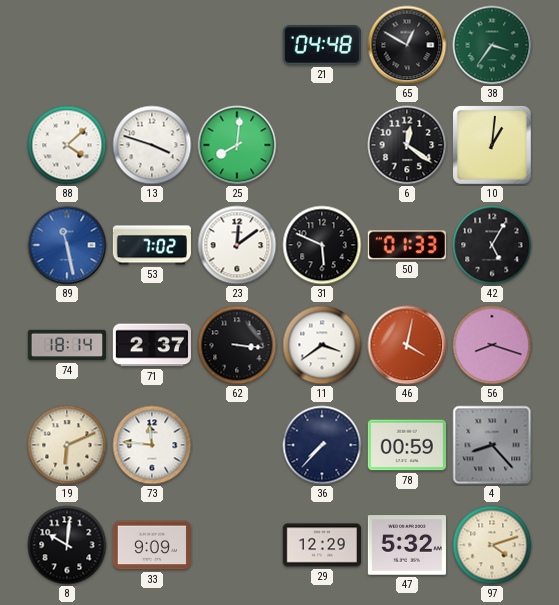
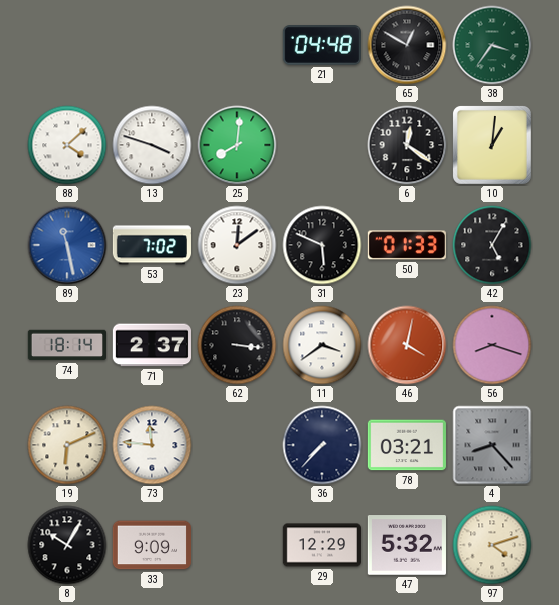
78: 00:59 -> 03:21 (407, 445)
8: 10:01 -> 10:05 (67, 545)
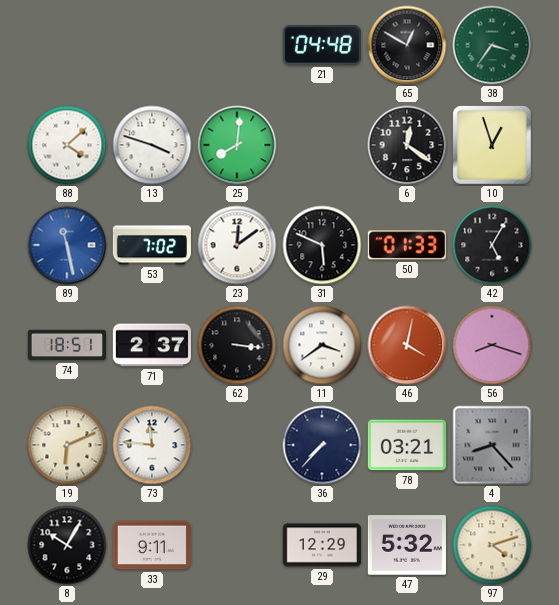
10: 1:01 -> 12:57 (492, 145)
74: 18:14 -> 18:51 (66, 345)
33: 9:09 -> 9:11 (152, 545)
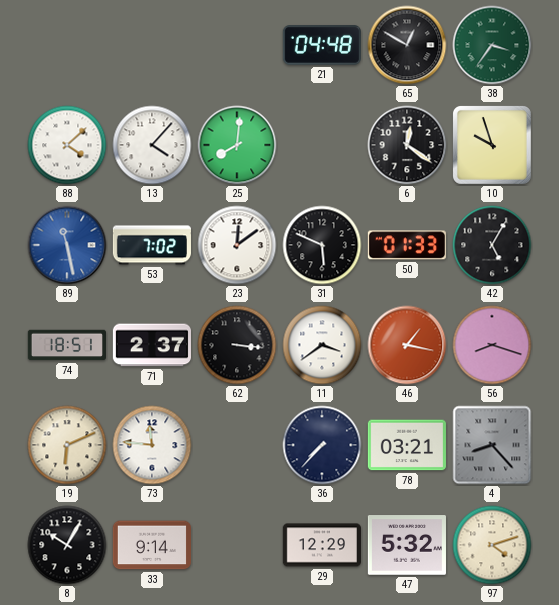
13: 3:48 -> 4:07 (152, 145)
10: 12:57 -> 9:57 (492, 145)
46: 4:02 -> 1:17 (407, 345)
33: 9:11 -> 9:14 (152, 545)
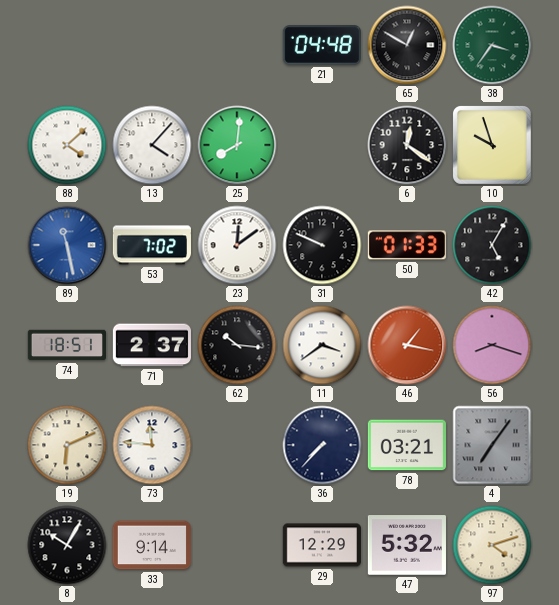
31: 5:49 -> 9:49 (322, 245)
62: 3:16 -> 10:16 (237, 345)
4: 8:23 -> 7:06 (492, 445)
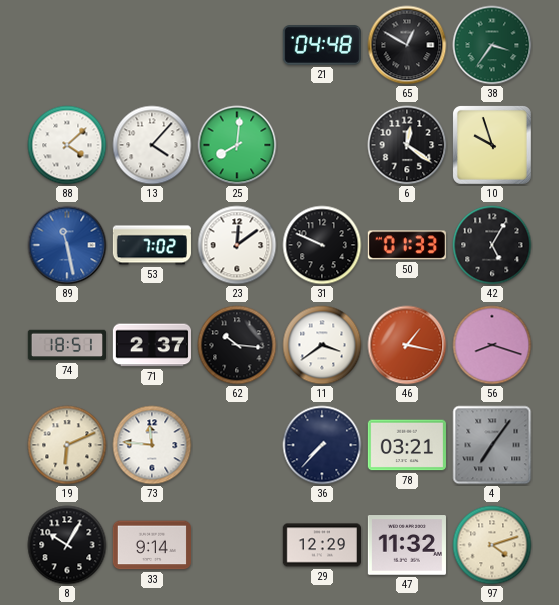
47: 5:32 -> 11:32 (407, 545)
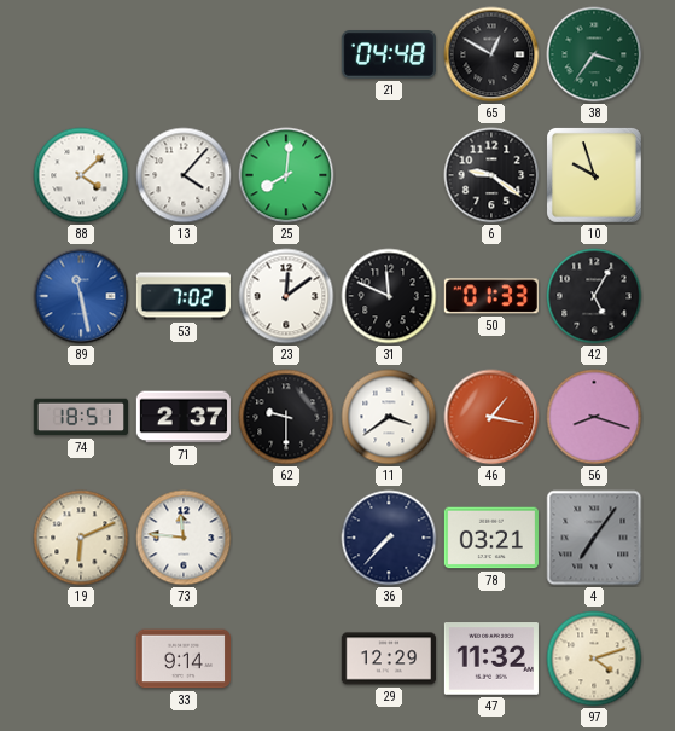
6: 12:21 -> 9:21 (491, 175)
31: 9:49 -> 11:49 (389, 296)
62: 10:16 -> 9:30 (286, 417)
8: 10:05 -> none (67, 545)
